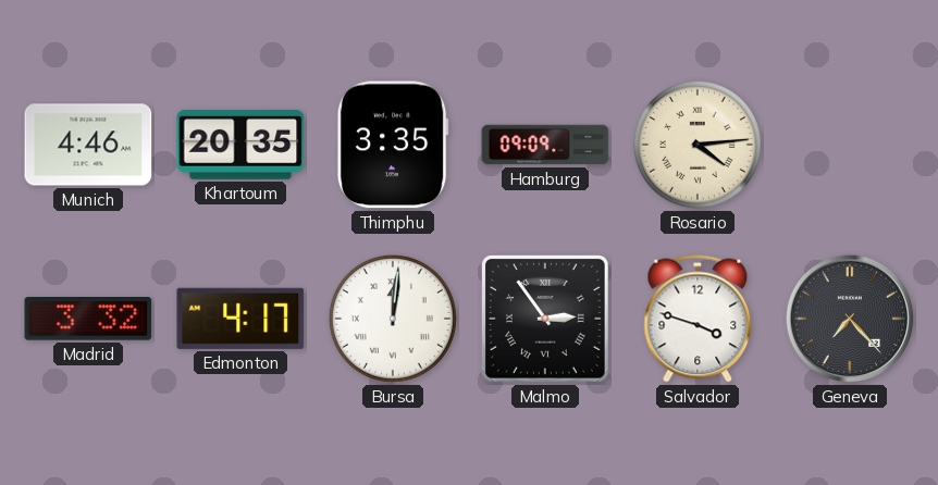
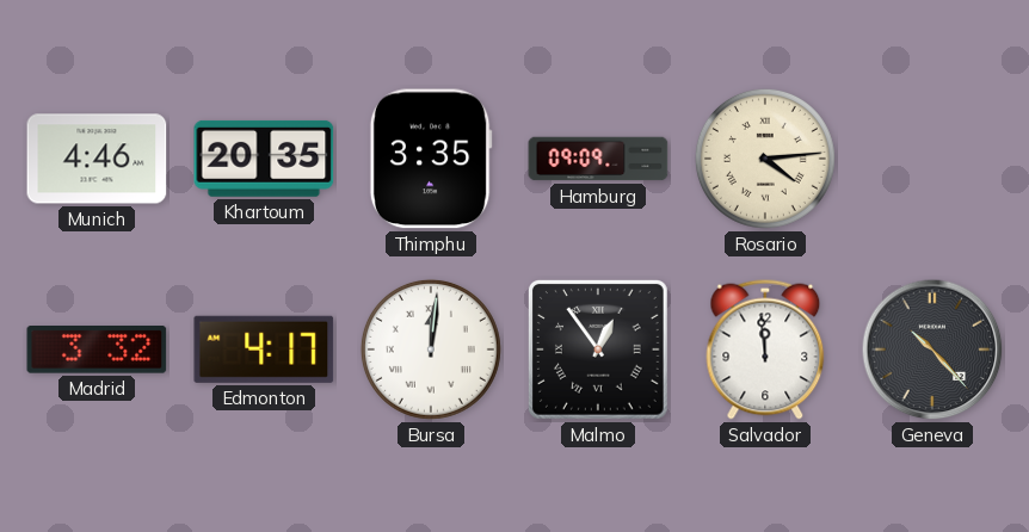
Malmo: 2:54 -> 12:54 (598, 349)
Salvador: 3:48 -> 11:59 (765, 349)
Geneva: 7:23 -> 10:23 (932, 349)
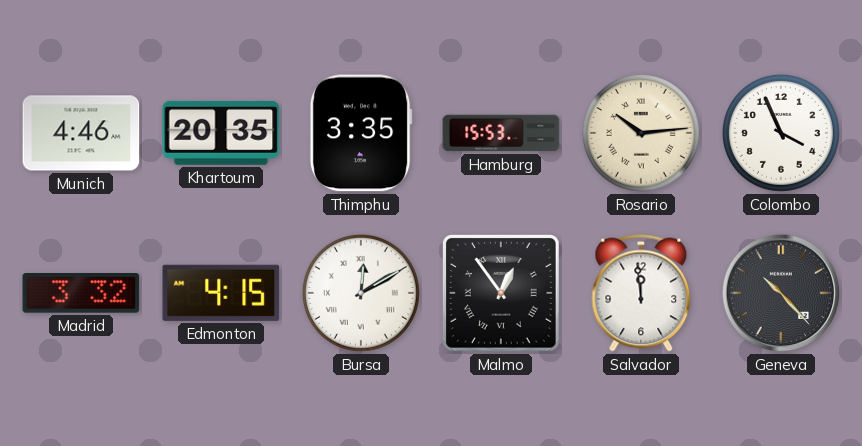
Hamburg: 09:09 -> 15:53 (501, 133)
Rosario: 4:14 -> 10:14 (641, 133)
Colombo: none -> 3:56 (781, 133)
Edmonton: 4:17 -> 4:15 (221, 293)
Bursa: 12:01 -> 12:10 (361, 293)
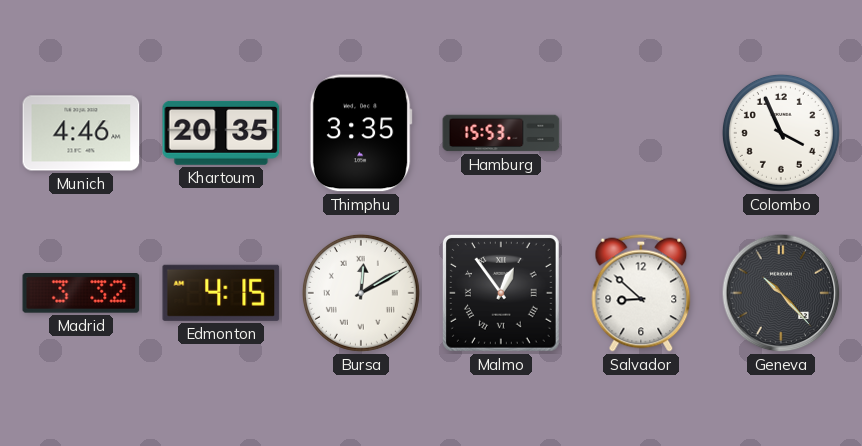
Rosario: 10:14 -> none (641, 133)
Salvador: 11:59 -> 8:52 (641, 293)
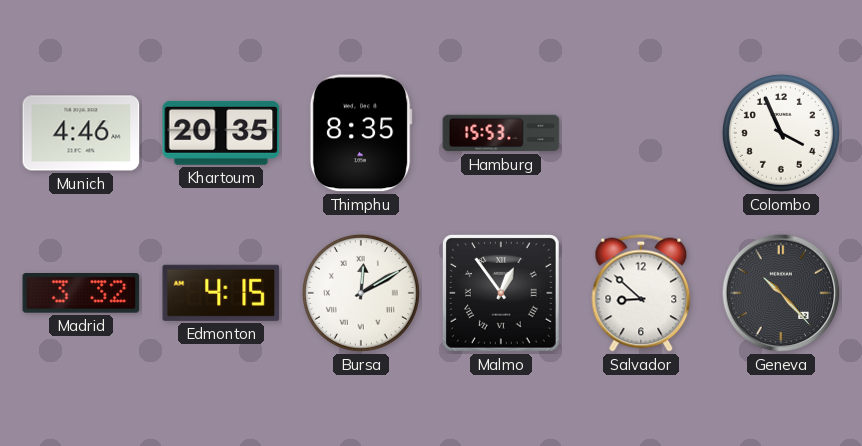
Thimphu: 3:35 -> 8:35 (361, 133)
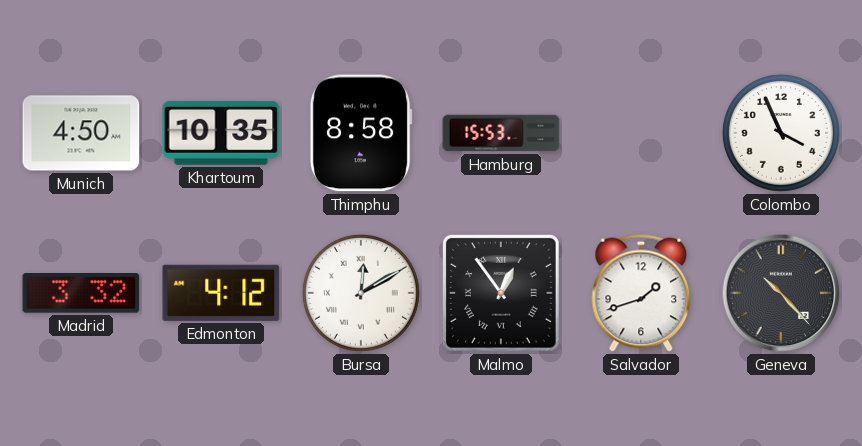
Munich: 4:46 -> 4:50 (81, 133)
Khartoum: 20:35 -> 10:35 (221, 133)
Thimphu: 8:35 -> 8:58 (361, 133)
Edmonton: 4:15 -> 4:12 (221, 293)
Salvador: 8:52 -> 1:42 (641, 293)
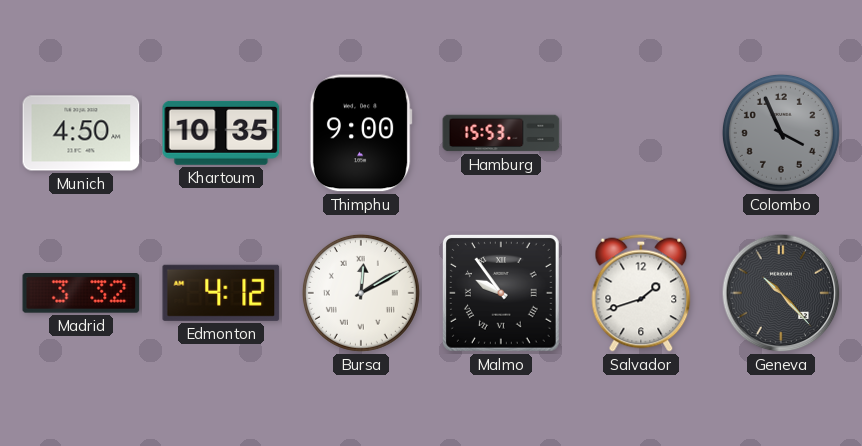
Thimphu: 8:58 -> 9:00 (361, 133)
Colombo dial: white -> grey (781, 133)
Malmo: 12:54 -> 9:54 (501, 293)
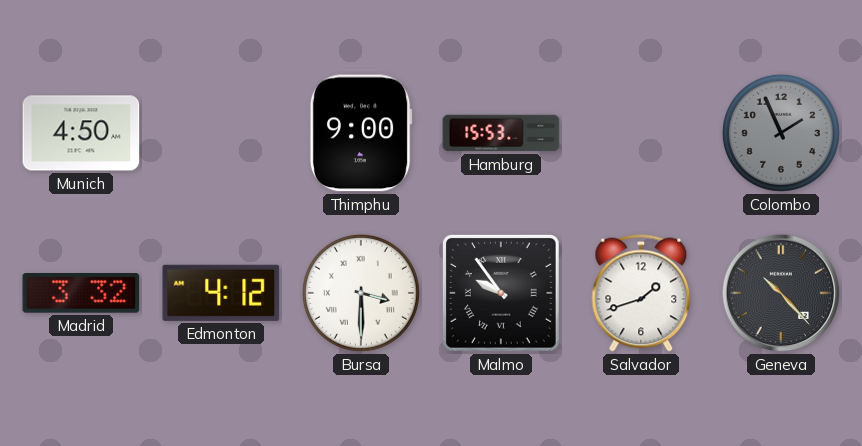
Khartoum: 10:35 -> none (221, 133)
Colombo: 3:56 -> 1:56 (781, 133)
Bursa: 12:10 -> 3:30 (361, 293)
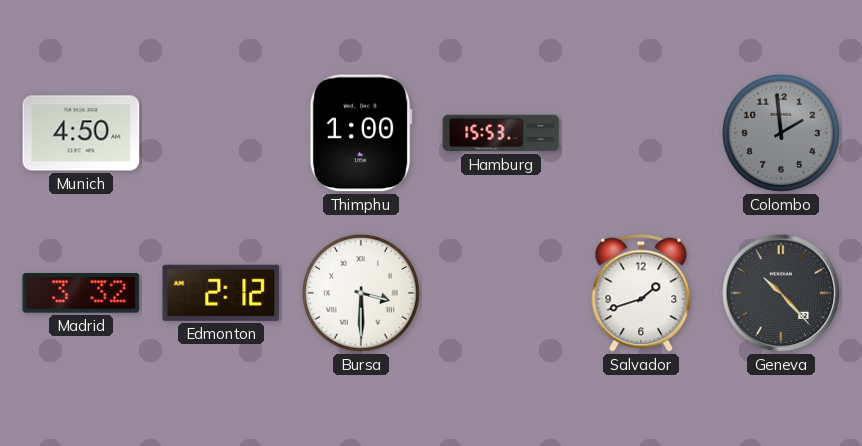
Thimphu: 9:00 -> 1:00 (361, 133)
Colombo: 1:56 -> 1:59 (781, 133)
Edmonton: 4:12 -> 2:12 (221, 293)
Malmo: 9:54 -> none (501, 293)
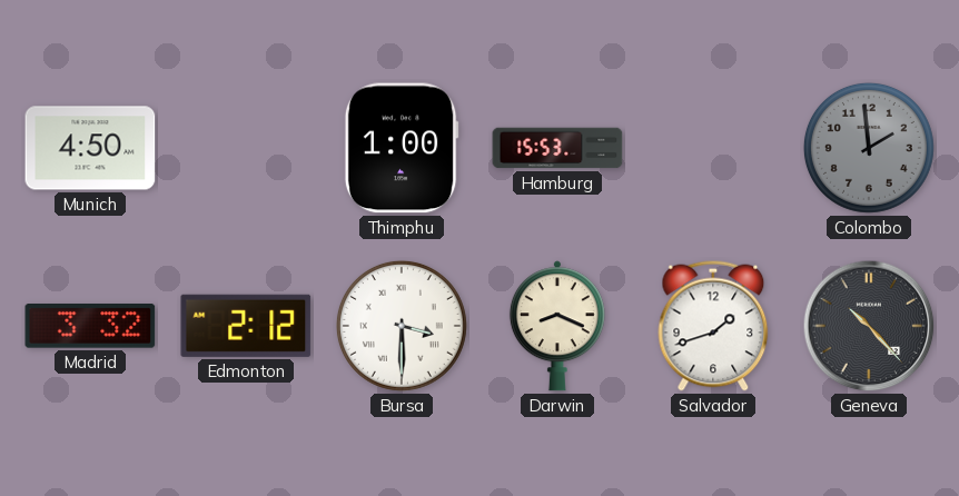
Darwin: none -> 8:19 (557, 326)
